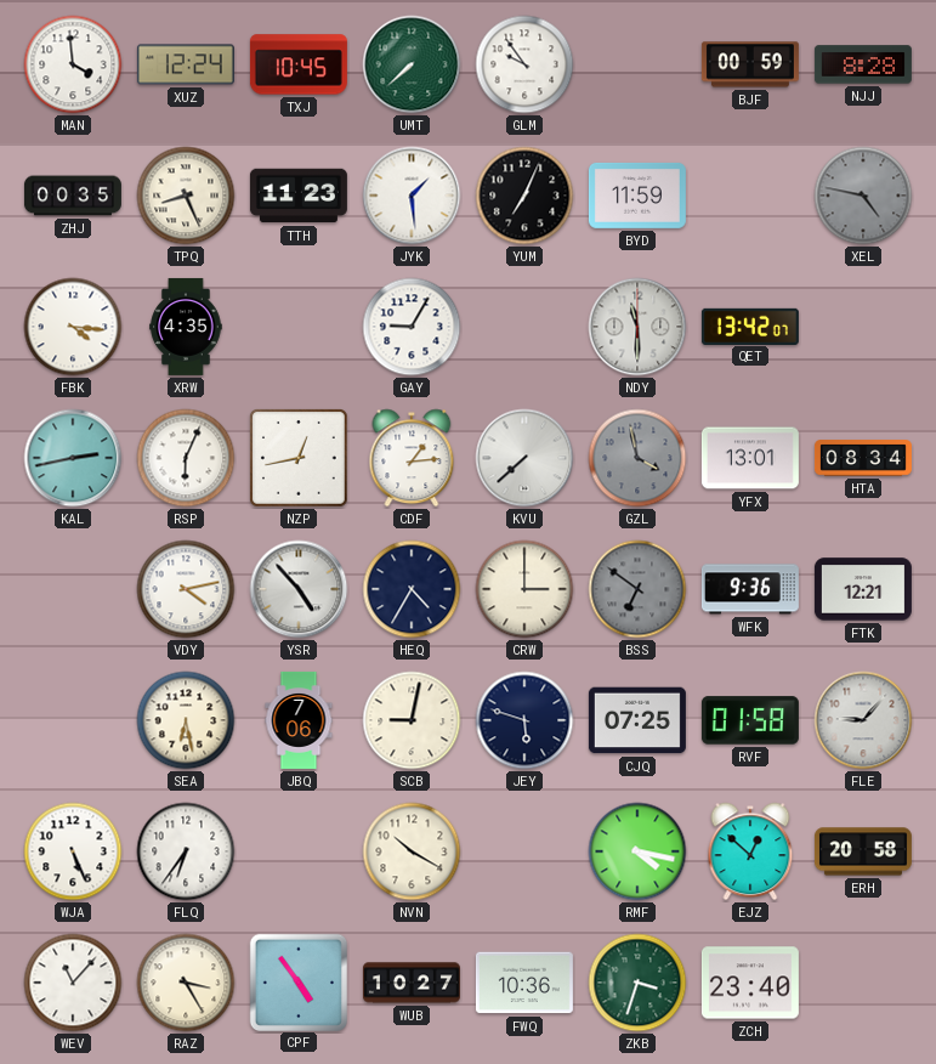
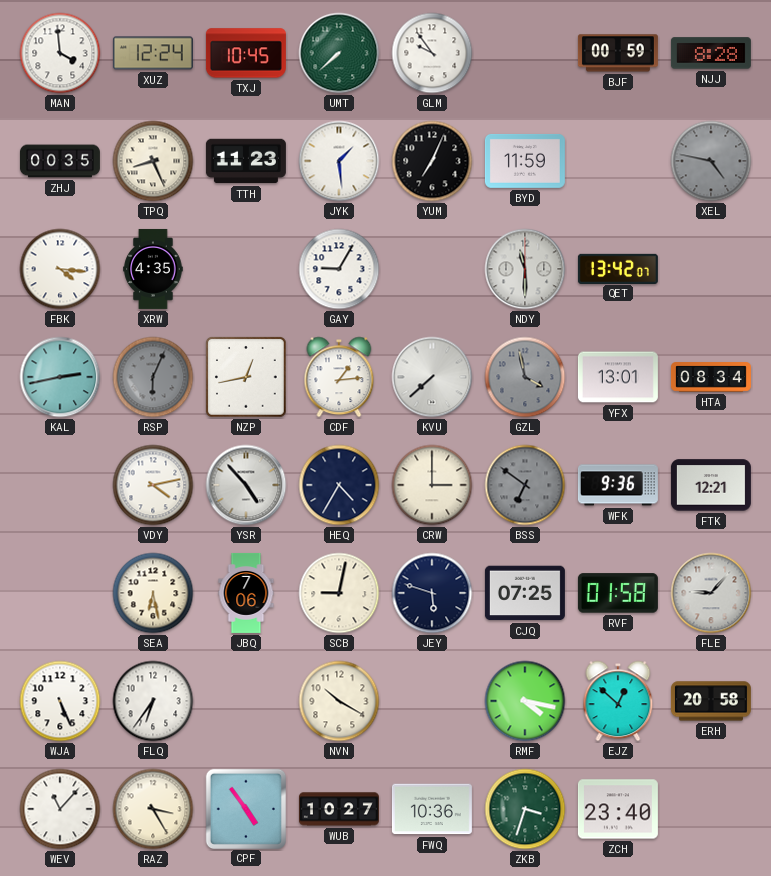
RSP dial: white -> grey (153, 377)
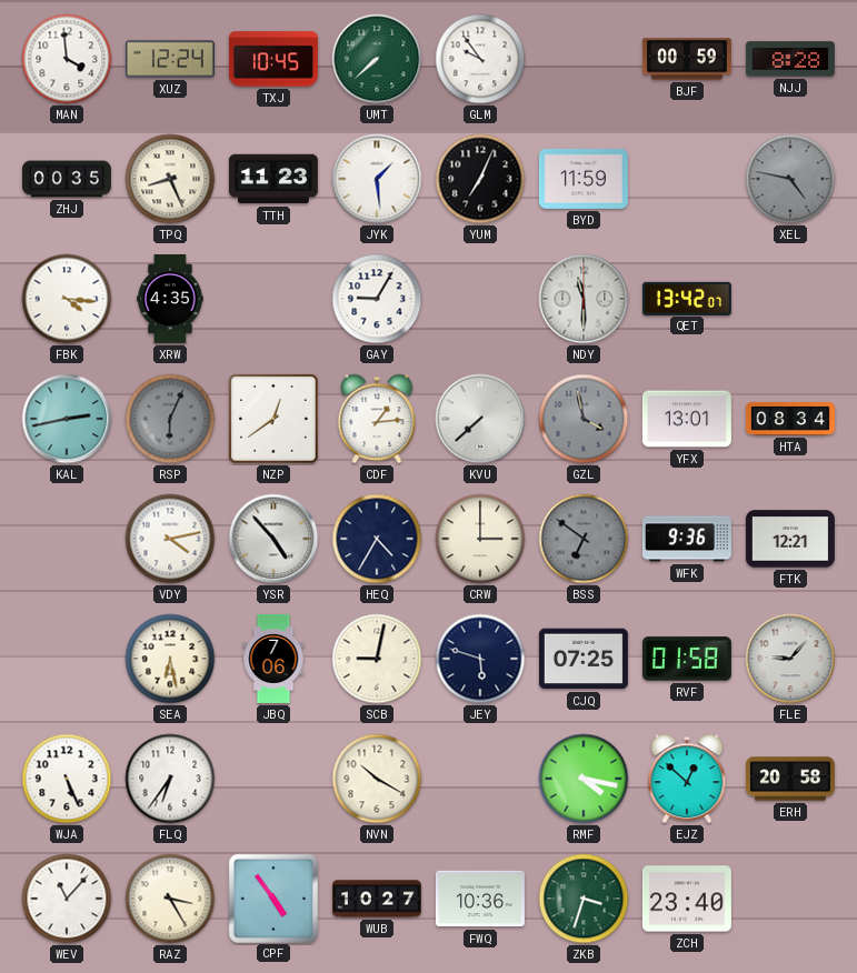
NZP: 12:43 -> 12:39 (275, 420)
